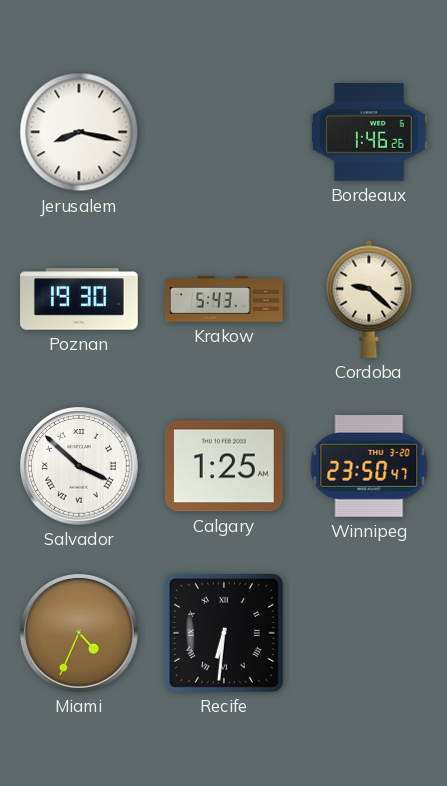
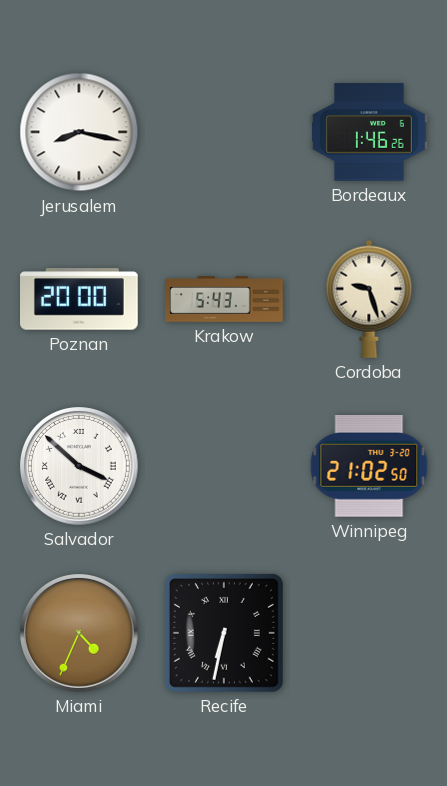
Poznan: 19:30 -> 20:00 (80, 299)
Cordoba: 9:22 -> 9:27 (369, 299)
Calgary: 1:25 -> none (224, 466)
Winnipeg: 23:50 -> 21:02 (369, 466)
Recife: 6:31 -> 6:32 (224, 633)
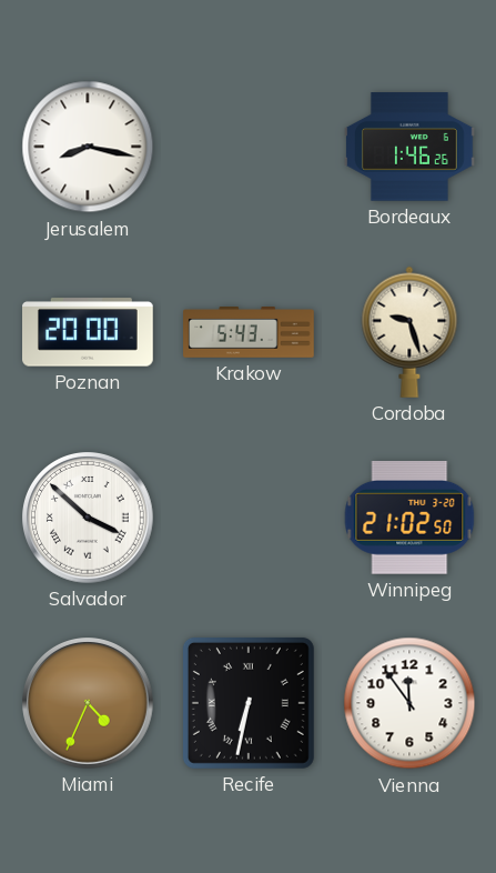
Vienna: none -> 11:54 (409, 703)
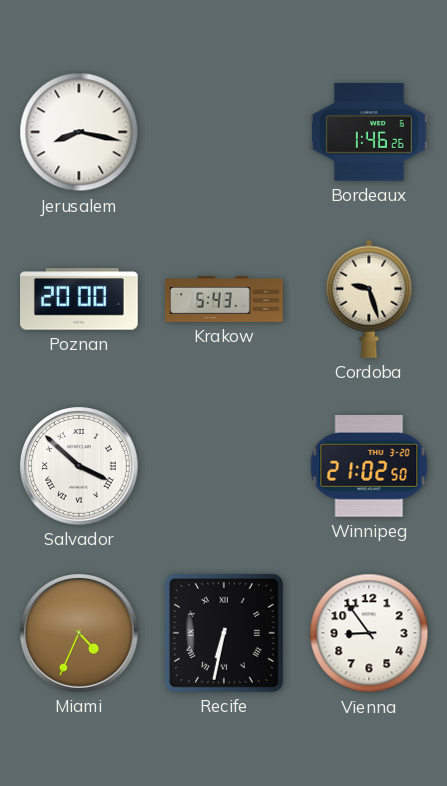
Vienna: 11:54 -> 8:54 (369, 633)
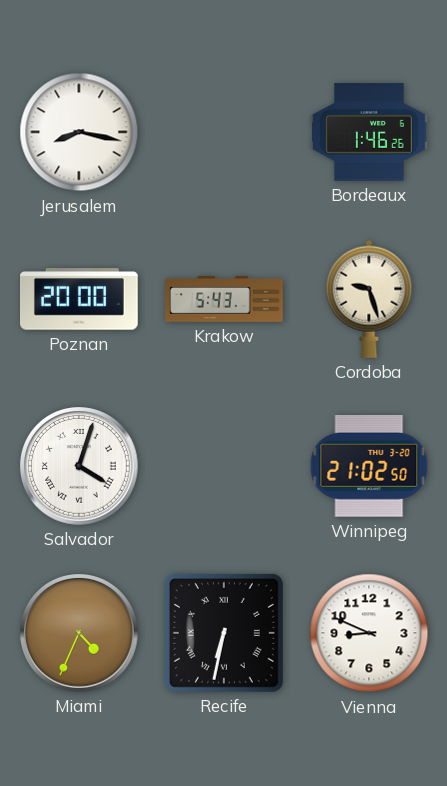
Salvador: 3:52 -> 4:03 (80, 467)
Vienna: 8:54 -> 8:49 (369, 633)
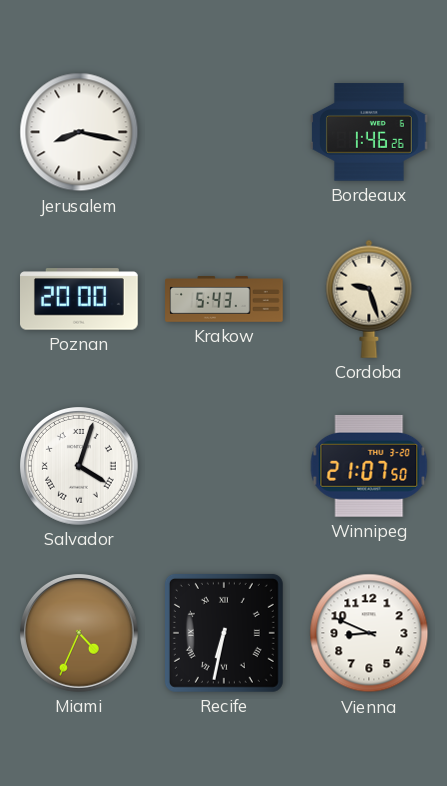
Winnipeg: 21:02 -> 21:07 (369, 466)
